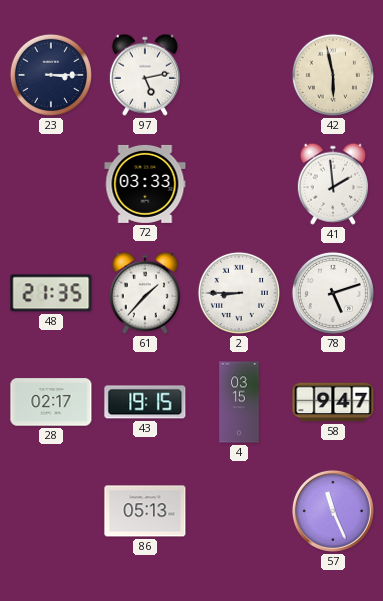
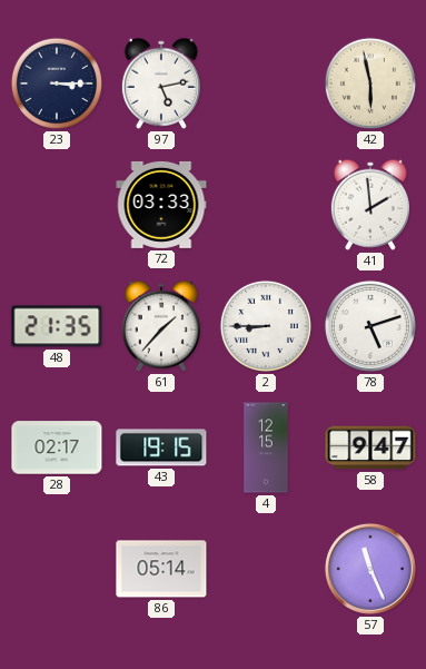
4: 03:15 -> 12:15 (266, 447)
86: 05:13 -> 05:14 (161, 569)
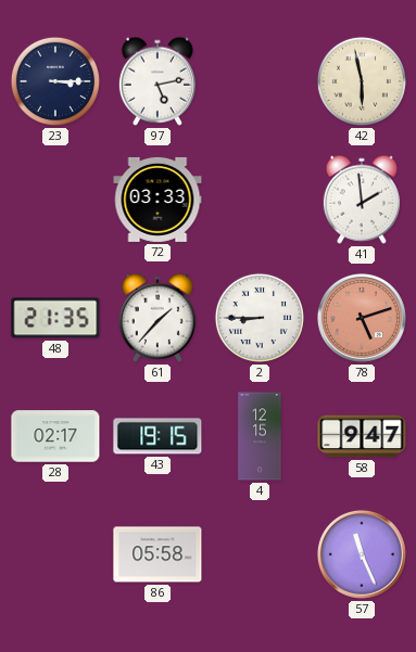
78 dial: white -> salmon (362, 318)
86: 05:14 -> 05:58 (157, 554)
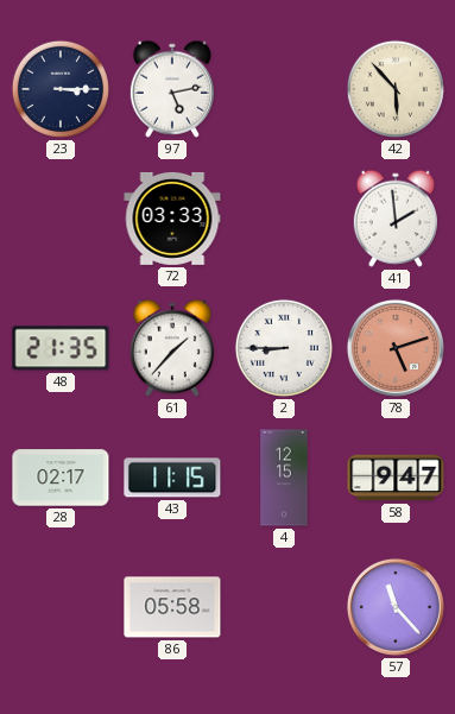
42: 5:58 -> 5:53 (396, 89)
43: 19:15 -> 11:15 (172, 478)
57: 11:26 -> 11:23 (396, 607)
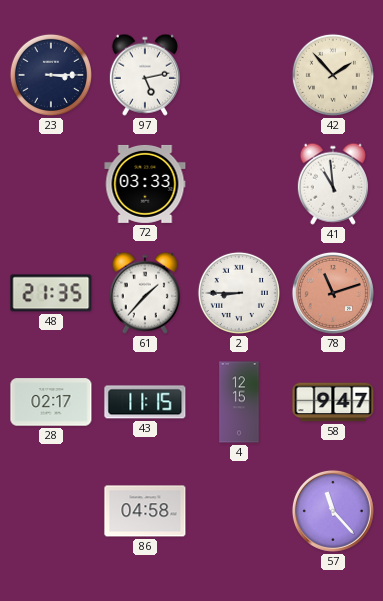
42: 5:53 -> 1:53 (333, 75)
41: 1:59 -> 10:59 (333, 184)
78: 5:12 -> 11:12 (333, 293)
86: 05:58 -> 04:58 (145, 511)
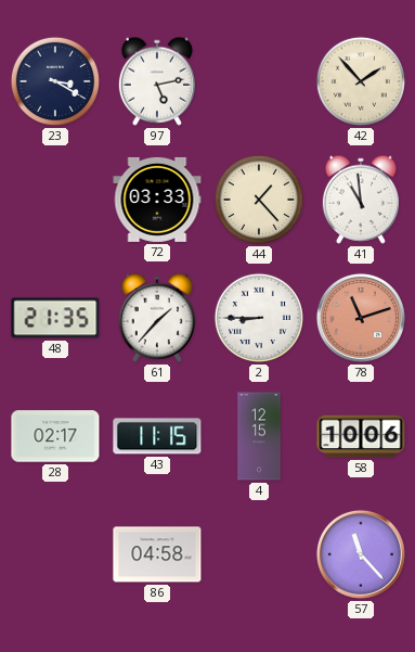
23: 3:15 -> 3:20 (55, 81)
44: none -> 1:23 (259, 200)
58: 9:47 -> 10:06 (361, 436)
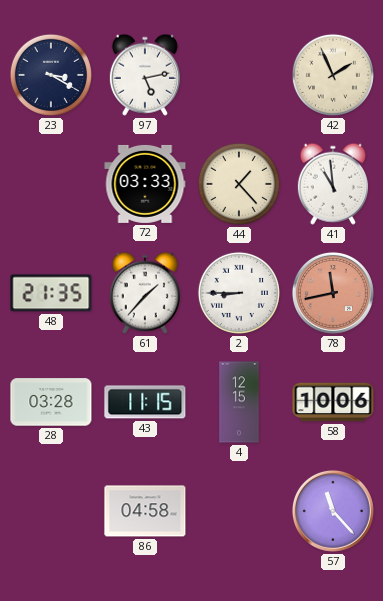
42: 1:53 -> 1:56 (333, 75)
78: 11:12 -> 11:43 (333, 293)
28: 02:17 -> 03:28 (51, 402)
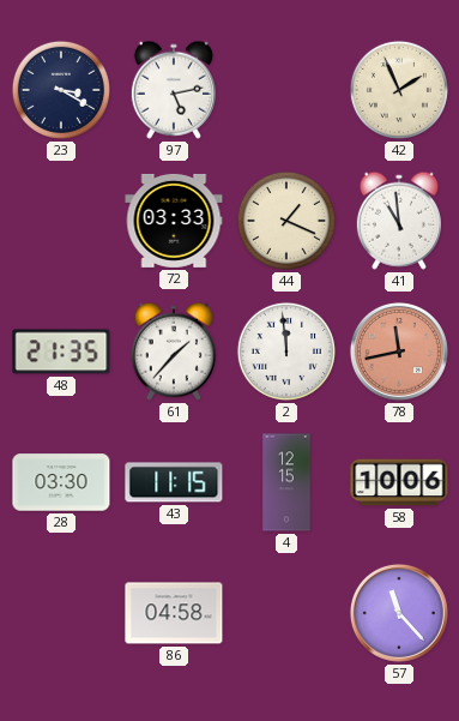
44: 1:23 -> 1:19 (286, 221)
2: 8:45 -> 11:59 (286, 352)
28: 03:28 -> 03:30 (61, 482)
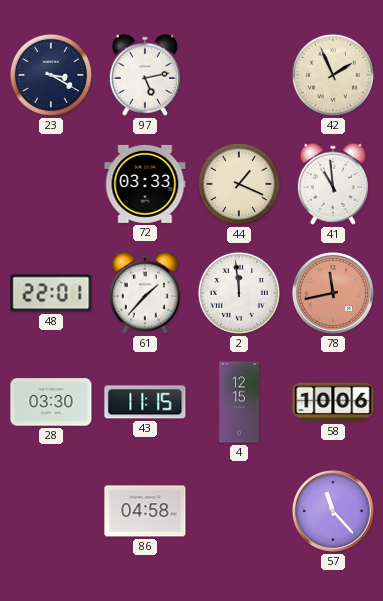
48: 21:35 -> 22:01 (51, 293)
